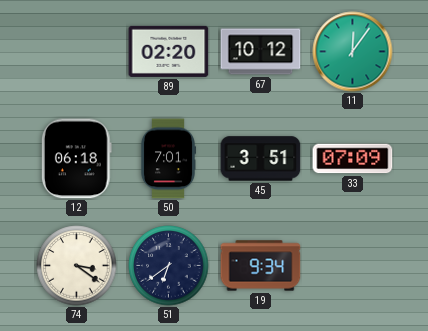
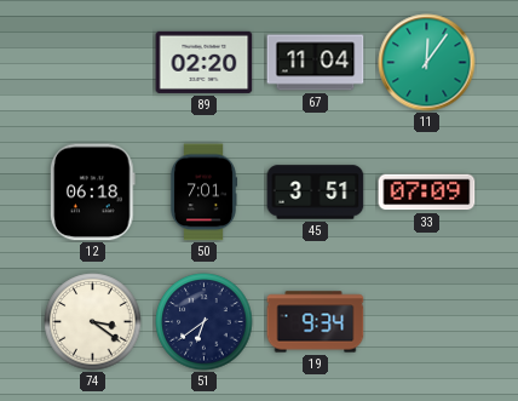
67: 10:12 -> 11:04 (316, 63)
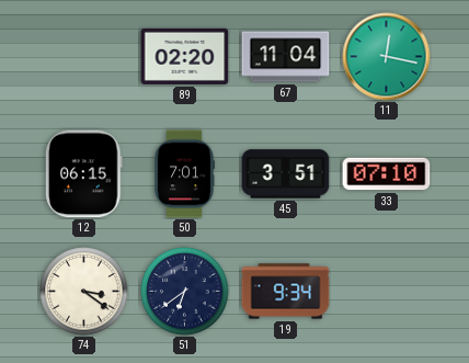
11: 12:06 -> 12:17 (387, 57)
12: 06:18 -> 06:15 (83, 174)
33: 07:09 -> 07:10 (387, 174)
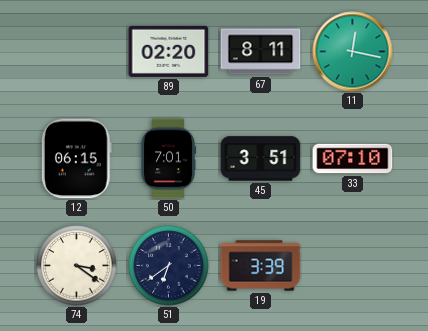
67: 11:04 -> 8:11 (261, 52)
19: 9:34 -> 3:39 (261, 266)
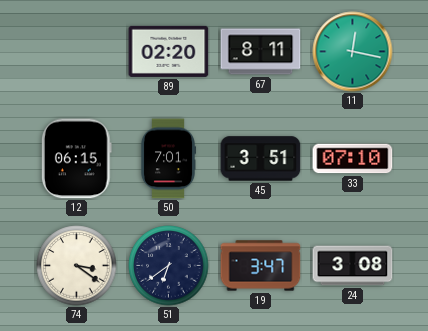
19: 3:39 -> 3:47 (261, 266)
24: none -> 3:08 (353, 266)
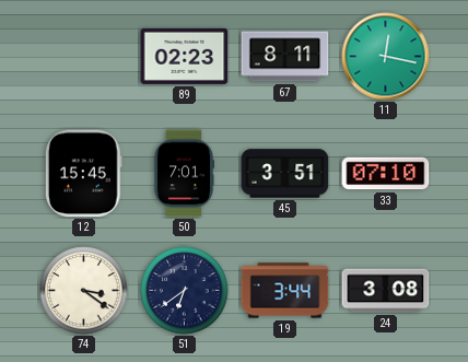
89: 02:20 -> 02:23 (185, 56)
12: 06:15 -> 15:45 (83, 174)
19: 3:47 -> 3:44 (285, 291)
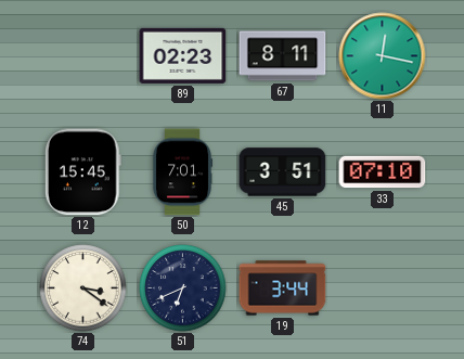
51: 6:39 -> 6:41 (183, 289)
24: 3:08 -> none (386, 291)
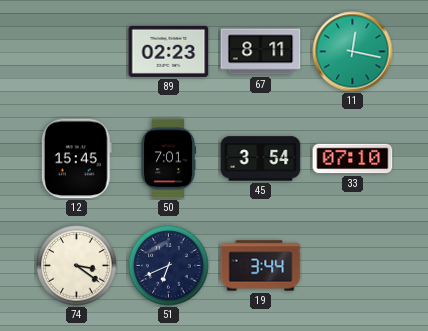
45: 3:51 -> 3:54 (261, 159)
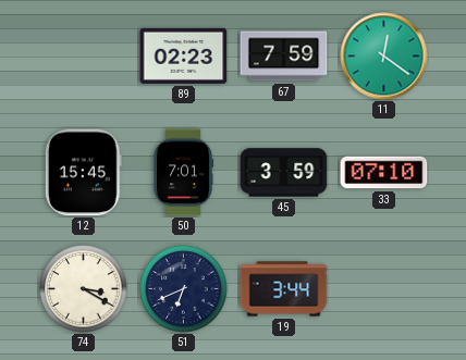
67: 8:11 -> 7:59 (284, 57)
11: 12:17 -> 12:21 (384, 57)
45: 3:54 -> 3:59 (284, 173)
74: 3:21 -> 3:20 (84, 289)
